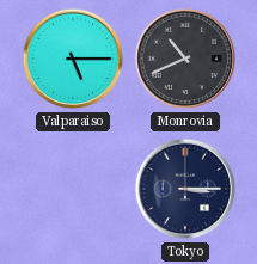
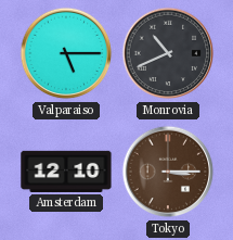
Amsterdam: none -> 12:10 (66, 172)
Tokyo dial: navy -> brown (168, 172)
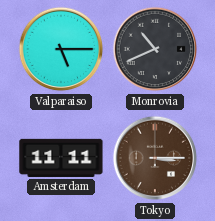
Amsterdam: 12:10 -> 11:11 (61, 158)
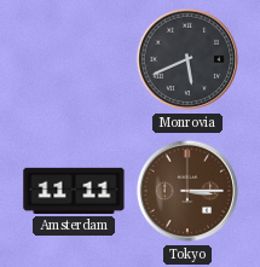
Valparaiso: 5:15 -> none (61, 49)
Monrovia: 10:41 -> 5:41 (187, 59)
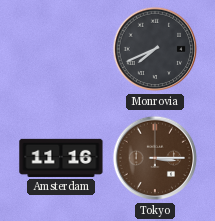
Monrovia: 5:41 -> 7:41 (155, 49)
Amsterdam: 11:11 -> 11:16 (61, 158)
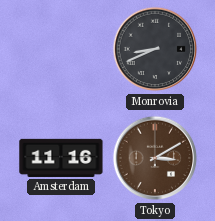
Monrovia: 7:41 -> 8:41 (155, 49)
Tokyo: 3:15 -> 3:10 (155, 158)
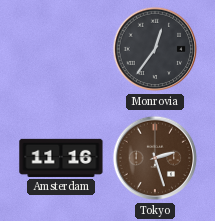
Monrovia: 8:41 -> 12:36 (155, 49)
Tokyo: 3:10 -> 2:27 (155, 158)
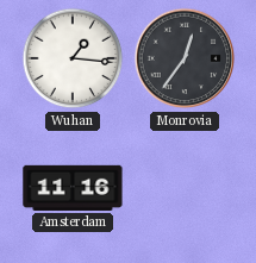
Wuhan: none -> 1:16 (73, 58)
Tokyo: 2:27 -> none (155, 158)
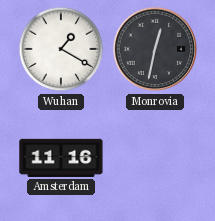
Wuhan: 1:16 -> 1:20 (61, 49)
Monrovia: 12:36 -> 12:32 (155, 49)
